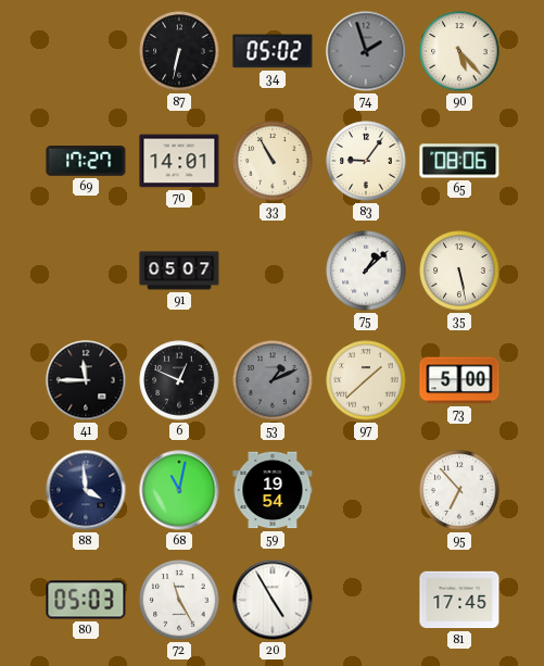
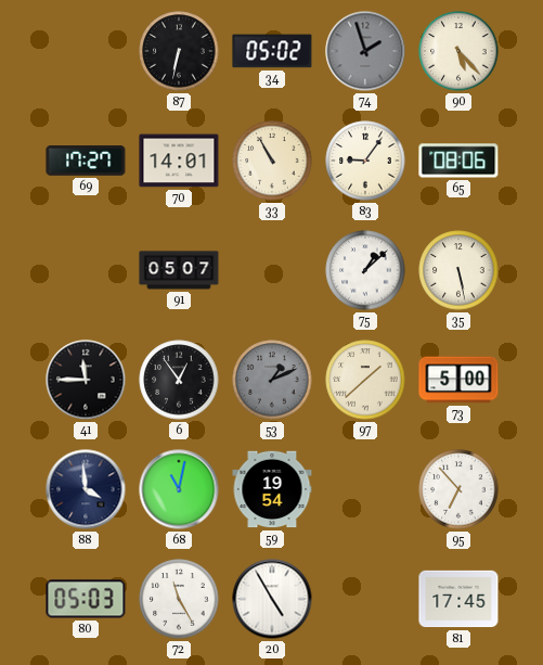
6: 12:49 -> 12:54 (179, 380)
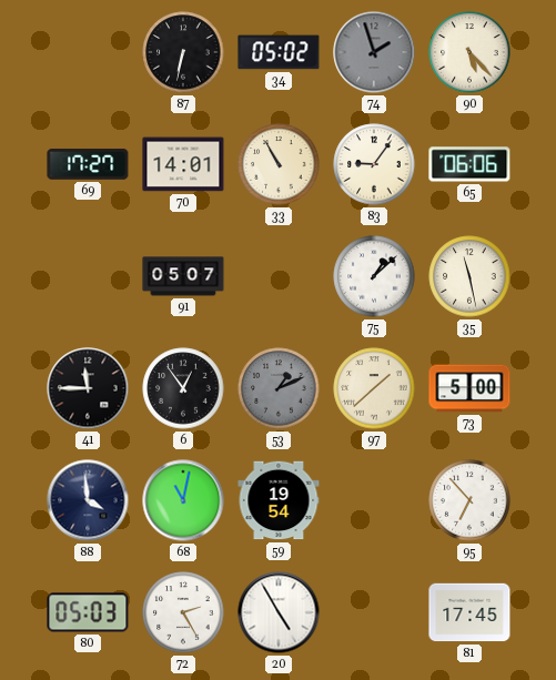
65: 08:06 -> 06:06 (469, 164)
35: 5:28 -> 11:28 (469, 276)
72: 11:25 -> 2:25 (183, 612)
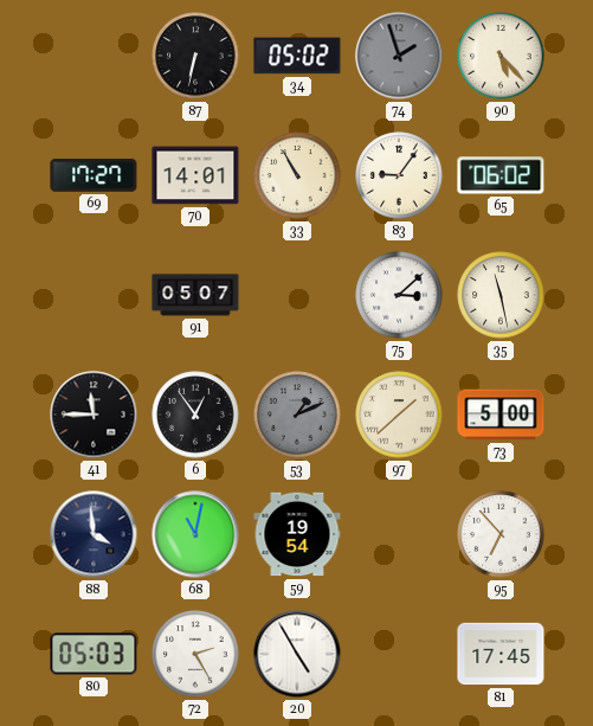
65: 06:06 -> 06:02 (501, 175)
75: 1:08 -> 3:08 (399, 295)
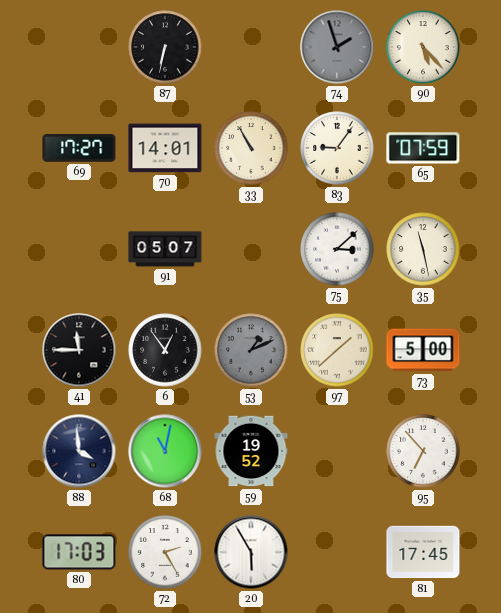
34: 05:02 -> none (297, 56)
65: 06:02 -> 07:59 (423, 148)
59: 19:54 -> 19:52 (251, 451)
80: 05:03 -> 17:03 (79, 552)
20: 4:55 -> 5:55 (251, 552)
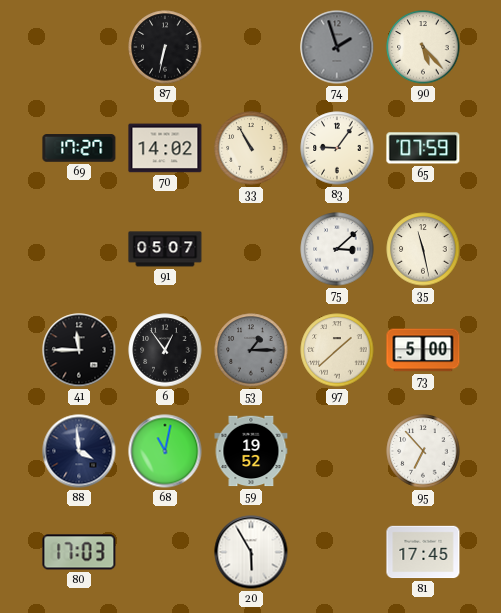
70: 14:01 -> 14:02 (165, 148)
53: 1:11 -> 1:15 (251, 350)
72: 2:25 -> none (165, 552)
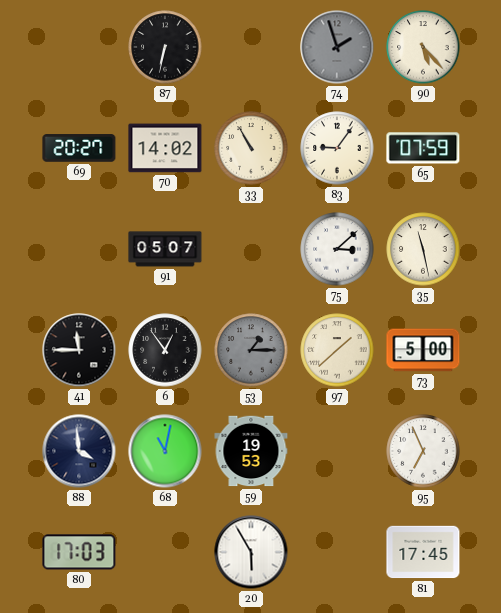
69: 17:27 -> 20:27 (79, 148)
59: 19:52 -> 19:53 (251, 451)
95: 6:53 -> 6:56 (423, 451)
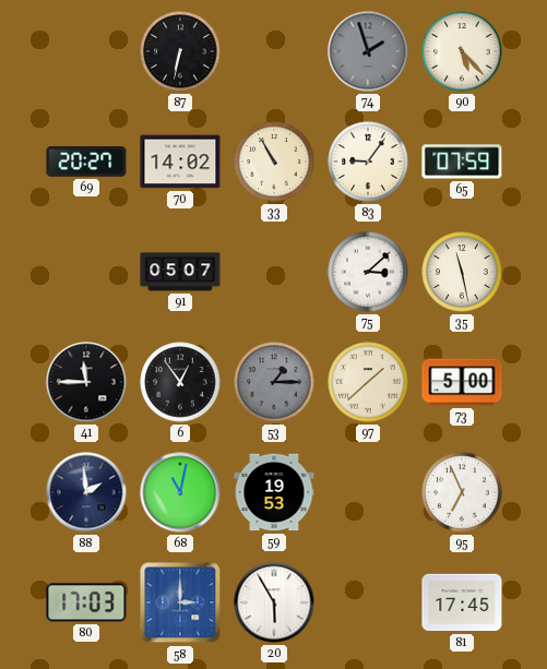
88: 3:59 -> 1:59 (86, 492)
58: none -> 3:00 (180, 602)
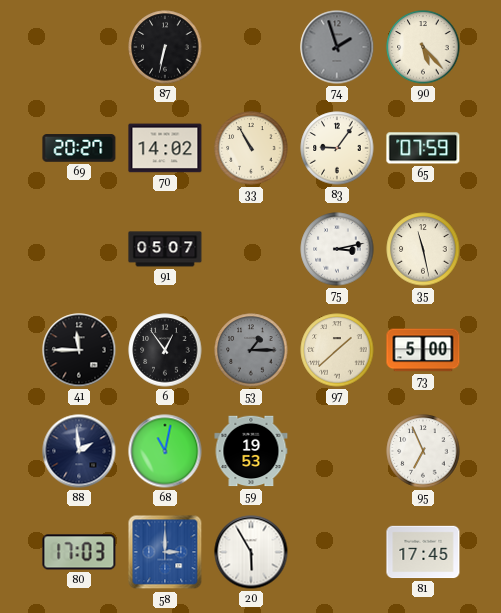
75: 3:08 -> 3:13 (337, 249)
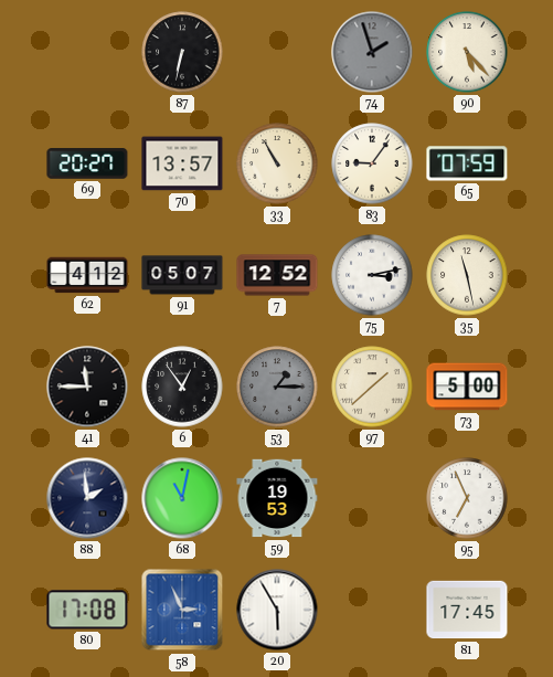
70: 14:02 -> 13:57 (182, 163)
62: none -> 4:12 (87, 275)
7: none -> 12:52 (277, 275)
80: 17:03 -> 17:08 (87, 610)
58: 3:00 -> 2:56 (182, 610)
